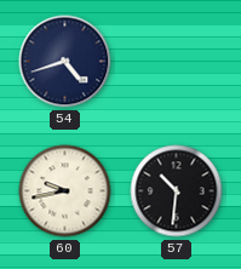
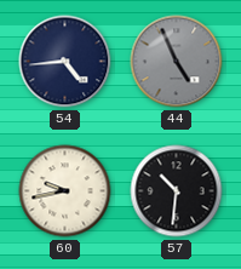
54: 4:42 -> 4:44 (65, 62)
44: none -> 4:56 (177, 62)
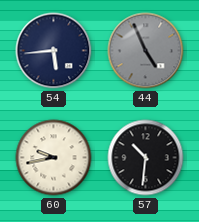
54: 4:44 -> 5:44 (54, 51)
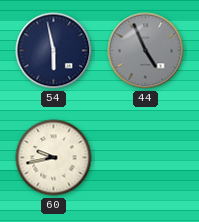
54: 5:44 -> 5:58 (54, 51)
57: 10:31 -> none (146, 158)
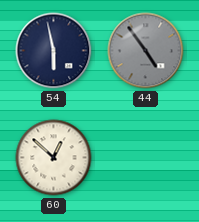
44: 4:56 -> 4:54 (146, 51)
60: 9:43 -> 12:52 (54, 158)
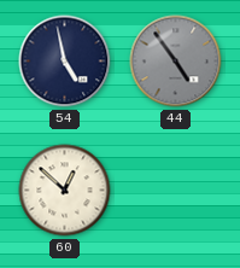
54: 5:58 -> 4:58 (65, 62)
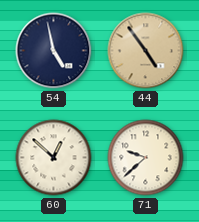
44 dial: grey -> champagne (146, 51)
71: none -> 9:38 (146, 158)
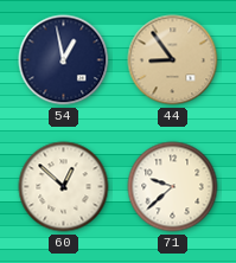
54: 4:58 -> 12:58 (64, 60)
44: 4:54 -> 8:54 (173, 60)
